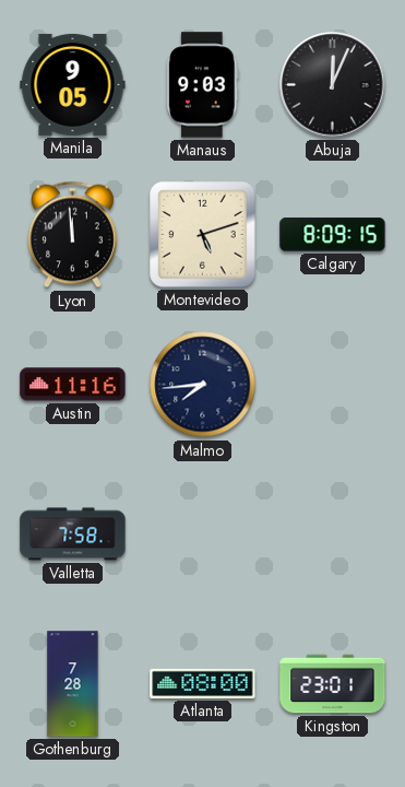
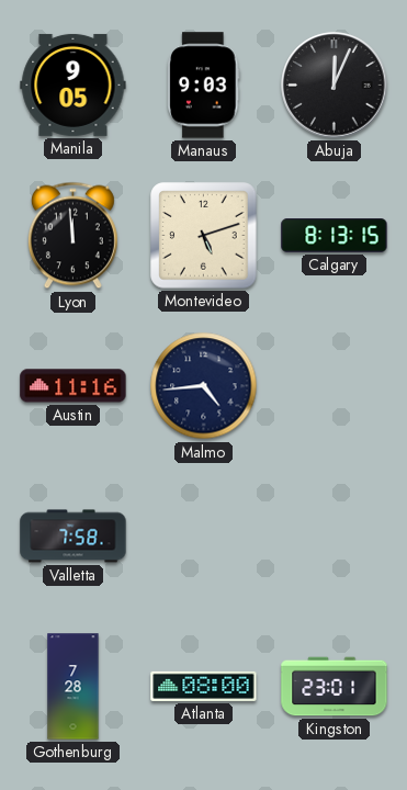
Calgary: 8:09 -> 8:13 (335, 236)
Malmo: 7:44 -> 4:44 (204, 386)
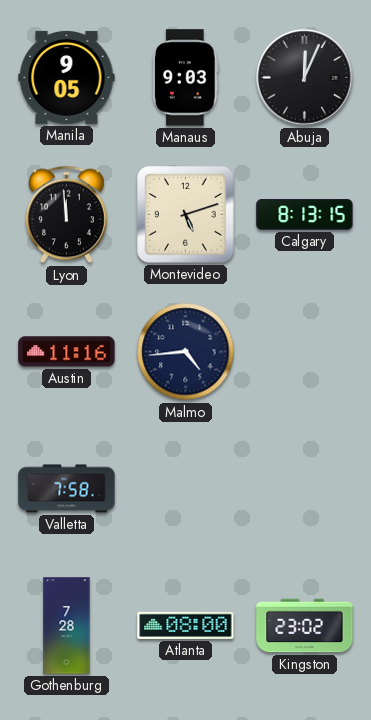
Kingston: 23:01 -> 23:02 (305, 626)
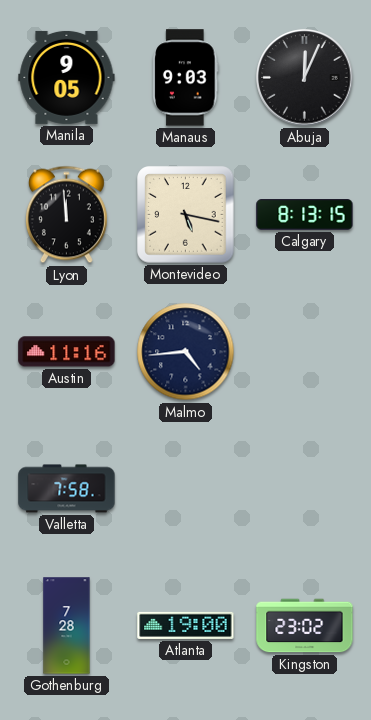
Montevideo: 5:12 -> 5:17 (186, 215)
Atlanta: 08:00 -> 19:00 (186, 625)
